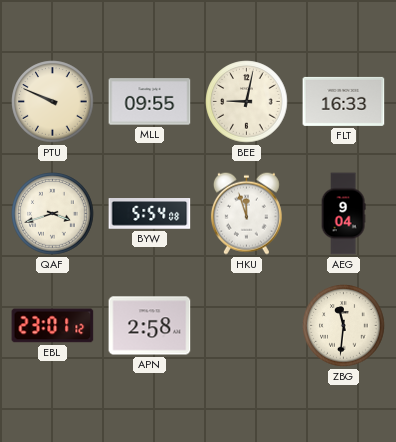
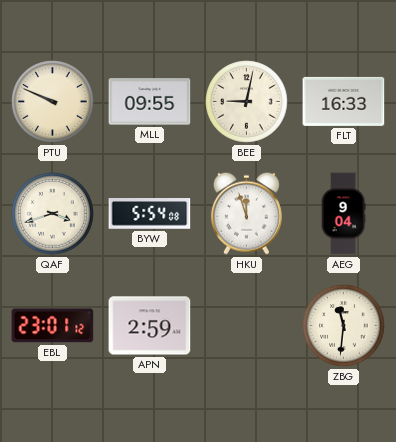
APN: 2:58 -> 2:59 (150, 326)
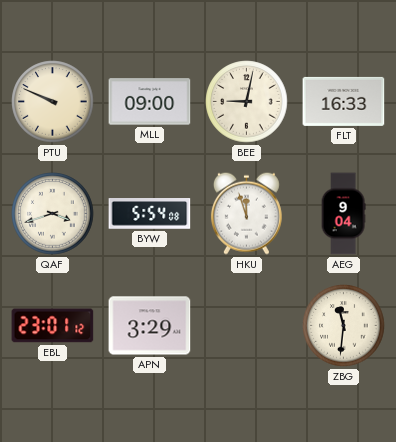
MLL: 09:55 -> 09:00 (150, 102)
APN: 2:59 -> 3:29 (150, 326)
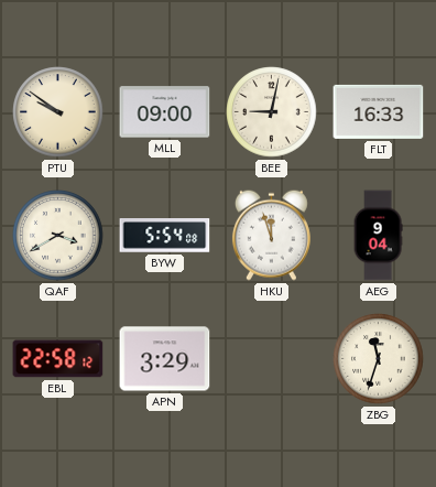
PTU: 9:49 -> 9:51 (58, 112)
QAF: 3:42 -> 3:40 (58, 236)
EBL: 23:01 -> 22:58 (58, 359)
ZBG: 11:31 -> 11:33 (379, 359)
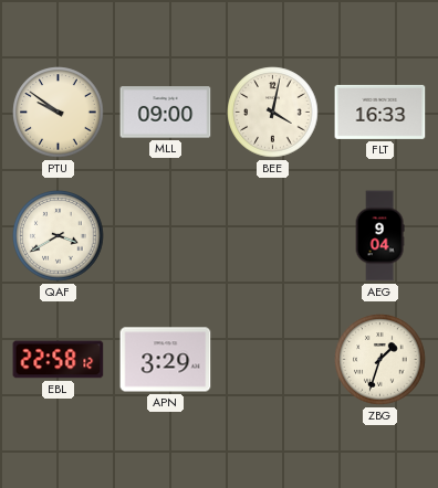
BEE: 9:02 -> 4:02 (273, 113)
BYW: 5:54 -> none (165, 236)
HKU: 11:57 -> none (271, 235)
ZBG: 11:33 -> 1:33 (380, 360)
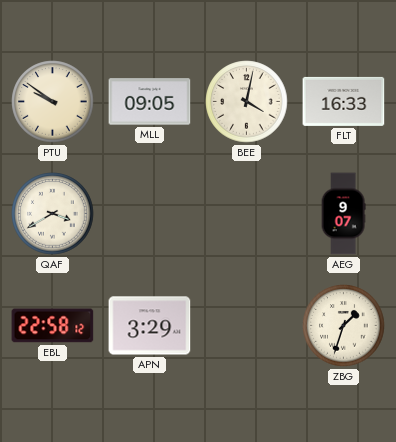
MLL: 09:00 -> 09:05 (150, 102)
AEG: 9:04 -> 9:07 (343, 214)
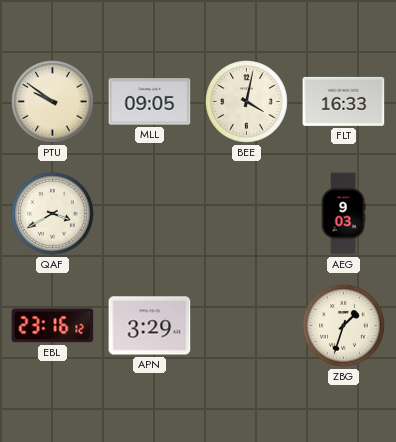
AEG: 9:07 -> 9:03 (343, 214)
EBL: 22:58 -> 23:16 (53, 326)
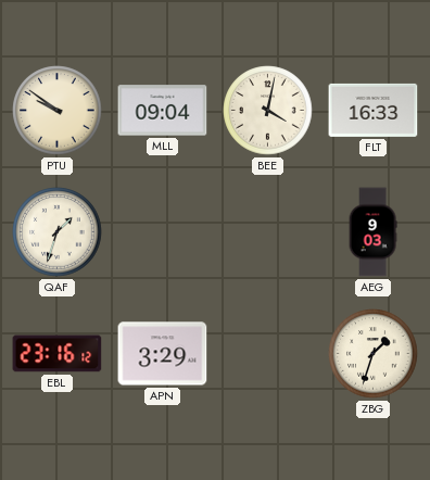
MLL: 09:05 -> 09:04 (163, 111)
QAF: 3:40 -> 1:33 (58, 232)
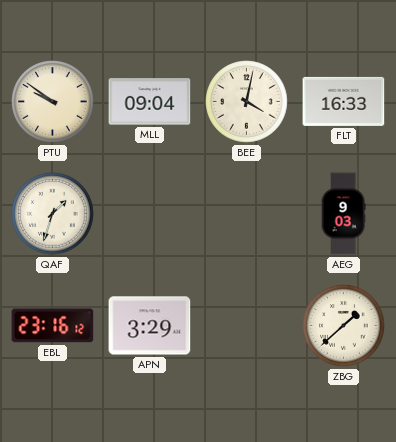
ZBG: 1:33 -> 1:38 (344, 326)
